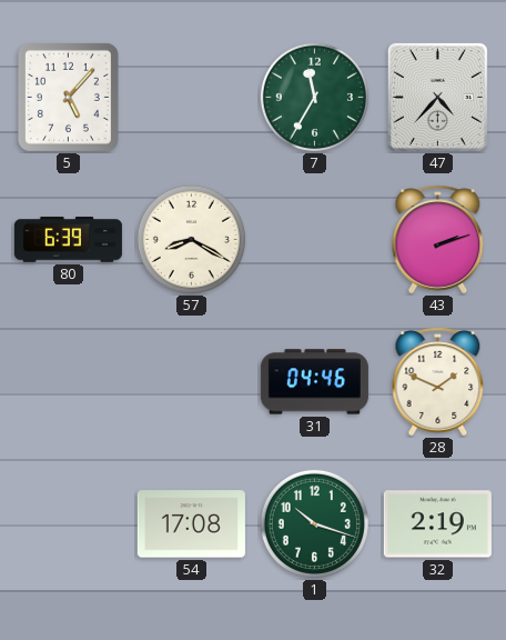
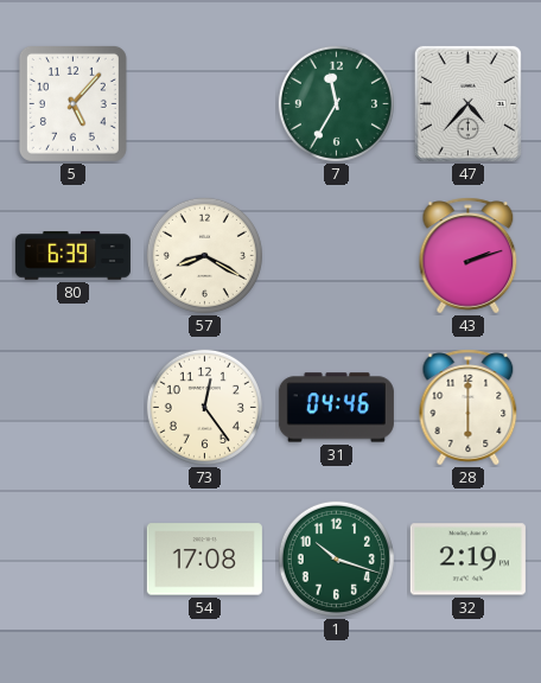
73: none -> 12:24 (204, 407)
28: 1:49 -> 6:00 (469, 408)
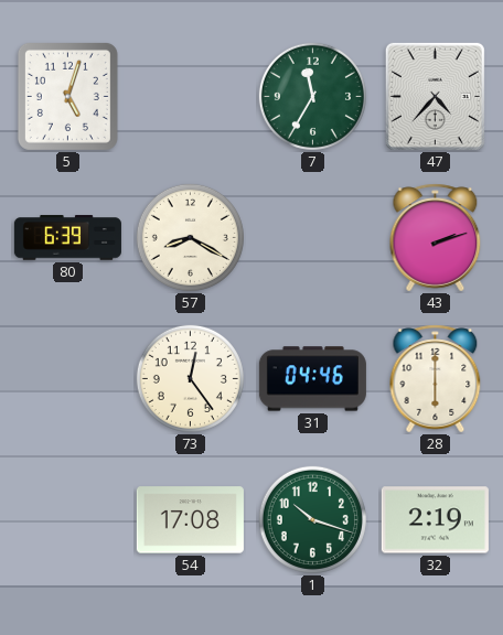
5: 5:07 -> 5:03 (67, 96)
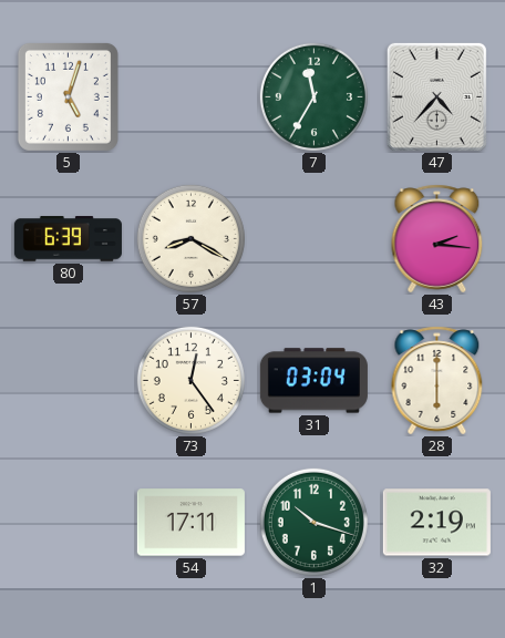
43: 2:12 -> 2:16 (437, 239)
31: 04:46 -> 03:04 (313, 381)
54: 17:08 -> 17:11 (190, 523)
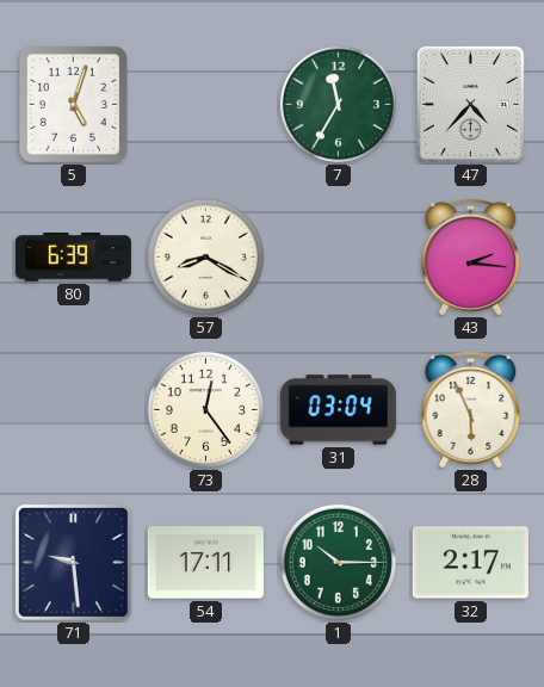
28: 6:00 -> 5:56 (471, 410)
71: none -> 9:29 (73, 562)
1: 10:18 -> 10:15 (338, 562)
32: 2:19 -> 2:17 (470, 563)
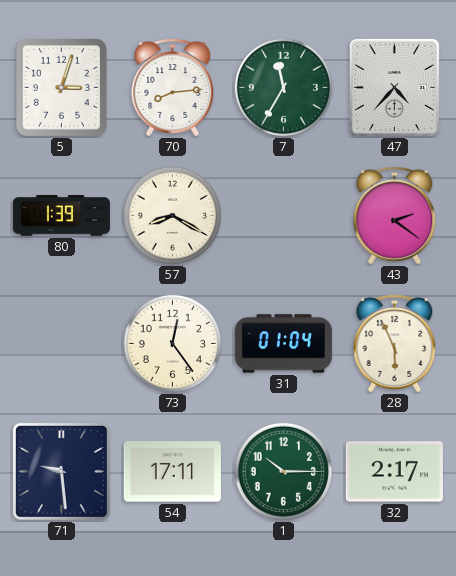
5: 5:03 -> 3:03 (61, 87)
70: none -> 8:14 (173, 88)
80: 6:39 -> 1:39 (61, 216)
43: 2:16 -> 2:21 (395, 216)
31: 03:04 -> 01:04 (283, 344)
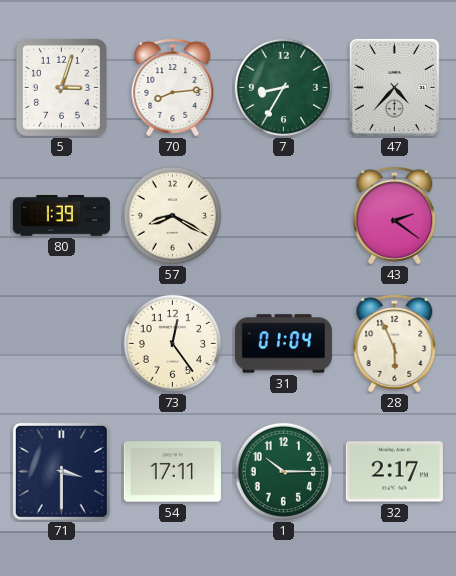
7: 11:35 -> 8:35 (283, 87)
71: 9:29 -> 3:30 (61, 471)
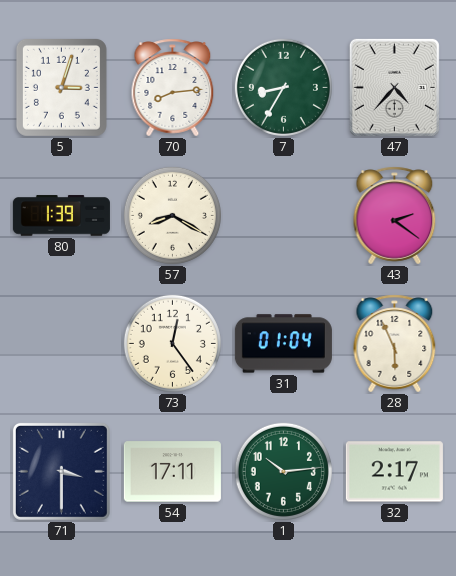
1: 10:15 -> 10:14 (283, 471)
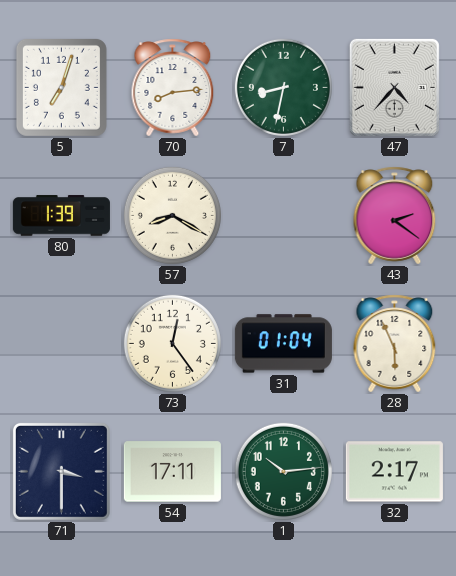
5: 3:03 -> 7:03 (61, 87)
7: 8:35 -> 8:32 (283, 87)
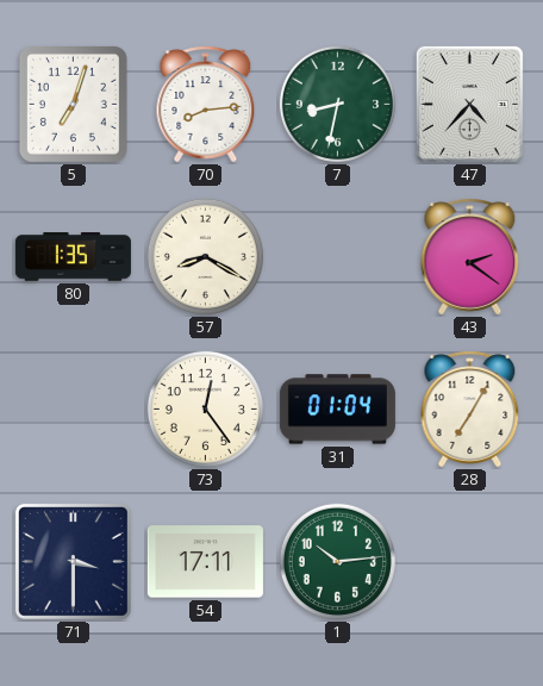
80: 1:39 -> 1:35 (73, 257)
28: 5:56 -> 7:05 (470, 410)
32: 2:17 -> none (394, 472)
